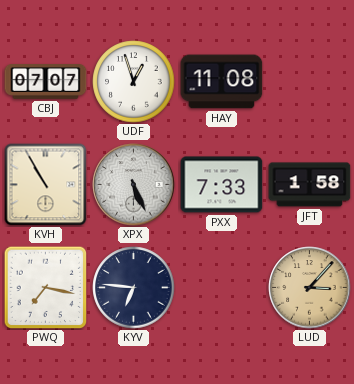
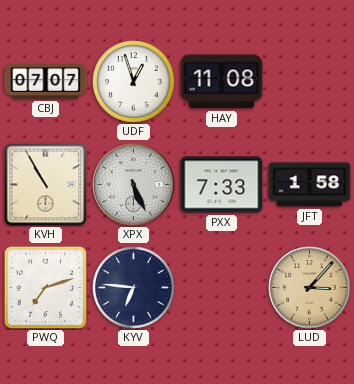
PWQ: 7:17 -> 7:12 (45, 287)
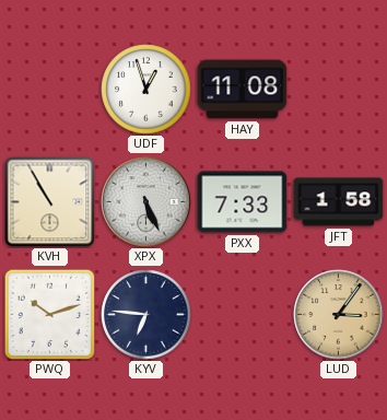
CBJ: 07:07 -> none (46, 82)
PWQ: 7:12 -> 10:12 (49, 314)
LUD: 3:07 -> 3:06 (339, 315)
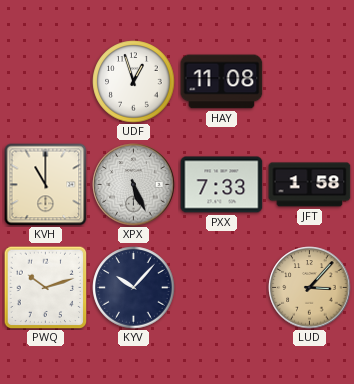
KVH: 10:55 -> 11:00 (46, 185)
KYV: 6:46 -> 10:07 (134, 288)
LUD: 3:06 -> 3:07 (310, 288)
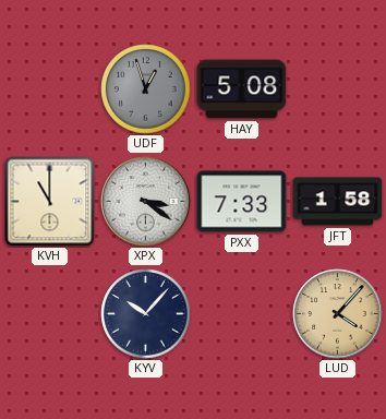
UDF dial: white -> grey (146, 89)
HAY: 11:08 -> 5:08 (242, 89)
XPX: 5:26 -> 3:21 (146, 202)
PWQ: 10:12 -> none (45, 287)
LUD: 3:07 -> 4:07 (338, 314)
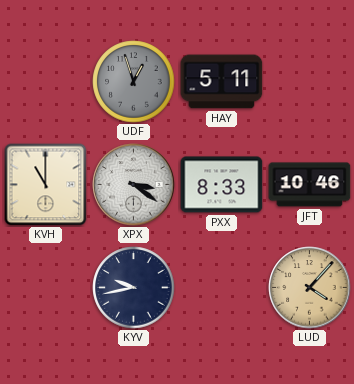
HAY: 5:08 -> 5:11 (222, 82)
PXX: 7:33 -> 8:33 (222, 185)
JFT: 1:58 -> 10:46 (310, 185)
KYV: 10:07 -> 9:43 (134, 288)
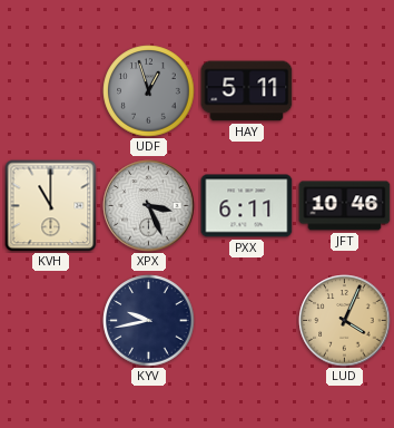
XPX: 3:21 -> 3:26 (149, 206)
PXX: 8:33 -> 6:11 (247, 206)
LUD: 4:07 -> 4:04 (345, 321)
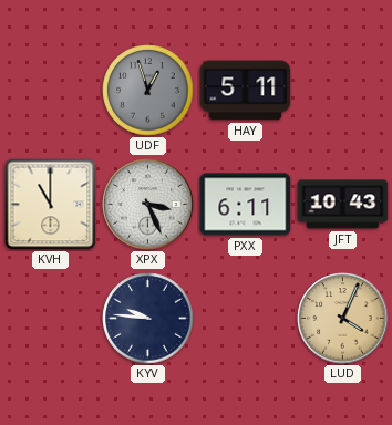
JFT: 10:46 -> 10:43 (343, 205)
KYV: 9:43 -> 9:46 (148, 319)
